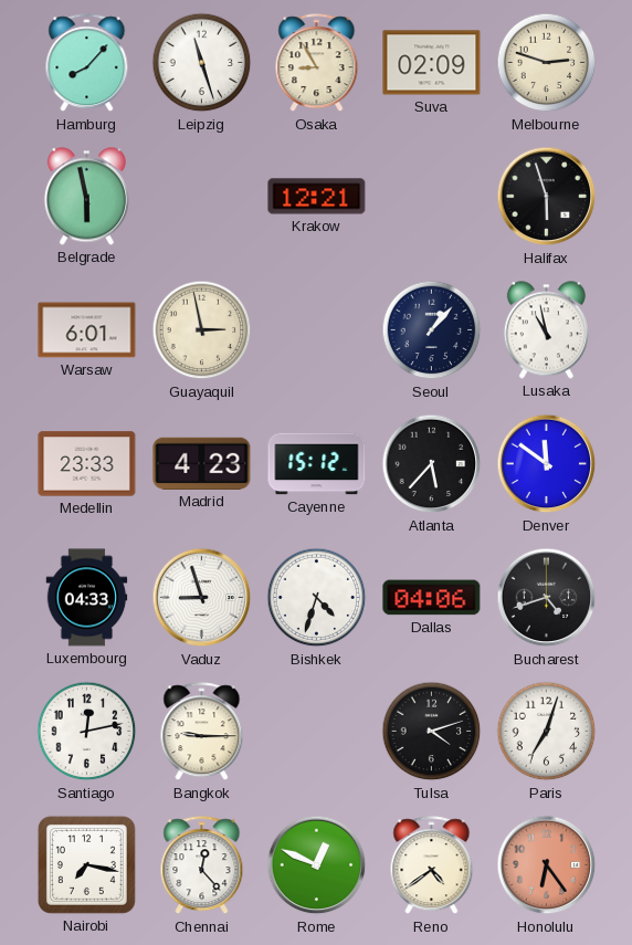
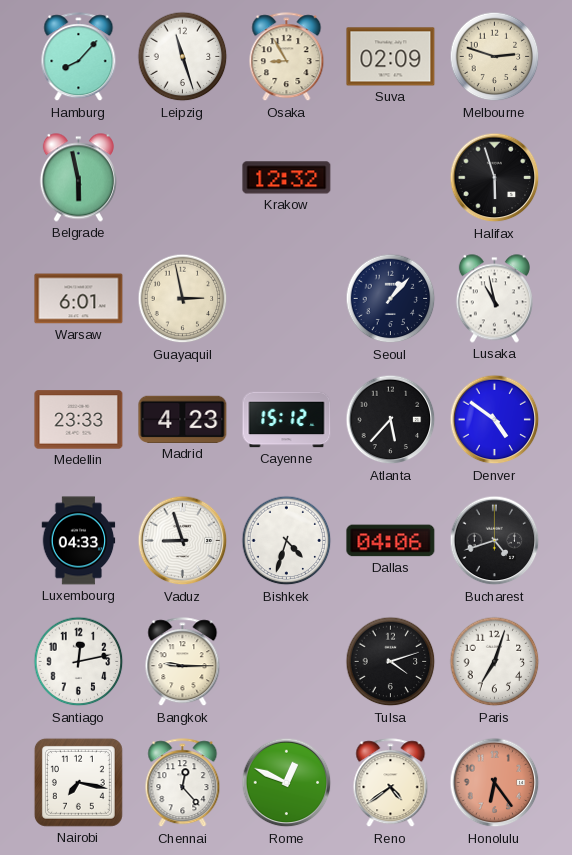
Krakow: 12:21 -> 12:32 (287, 178)
Denver: 11:51 -> 4:51 (495, 420)
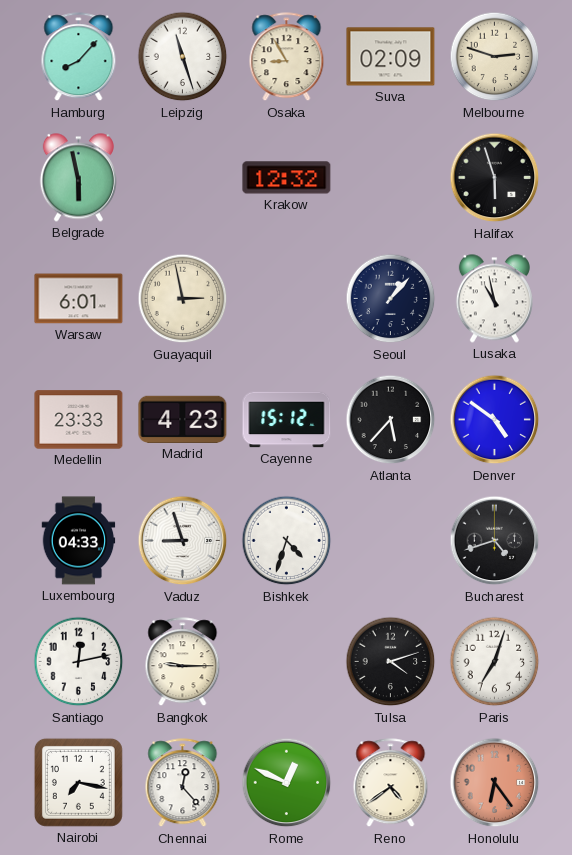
Dallas: 04:06 -> none (391, 541)
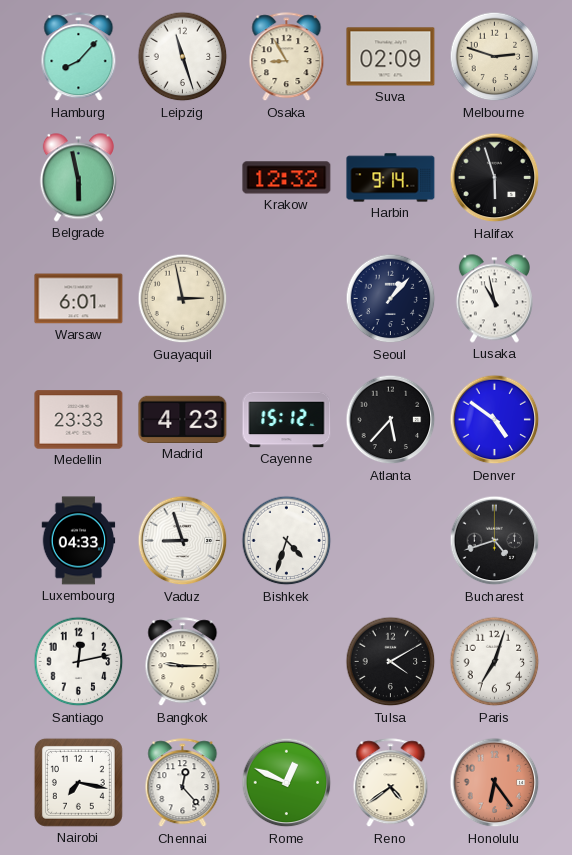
Harbin: none -> 9:14 (391, 178)
Tulsa: 4:12 -> 4:10 (391, 662)
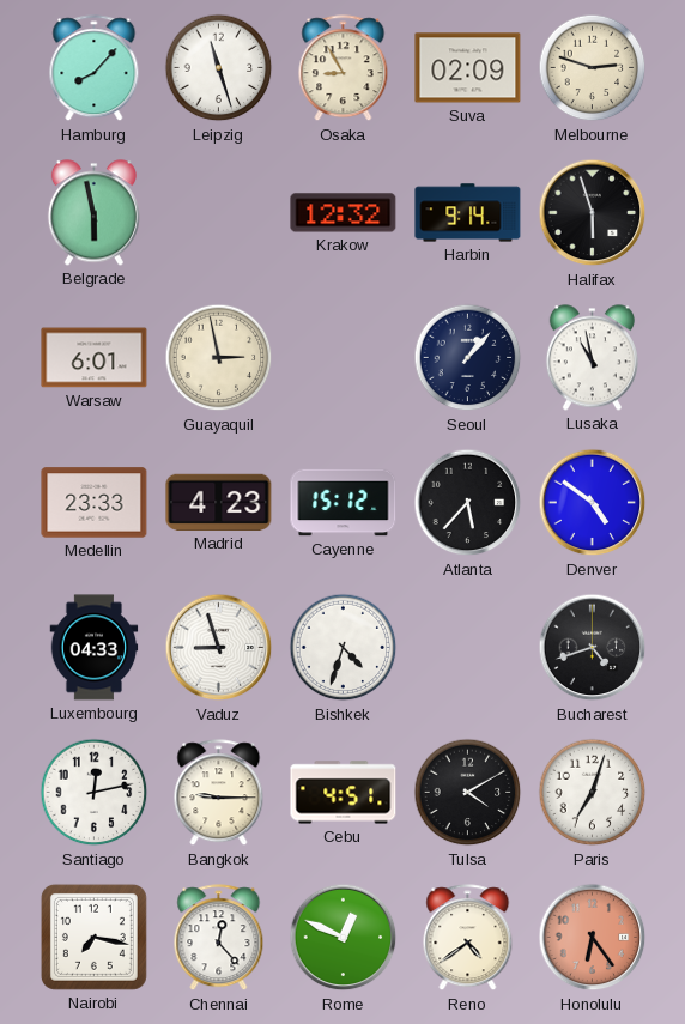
Cebu: none -> 4:51 (344, 793)
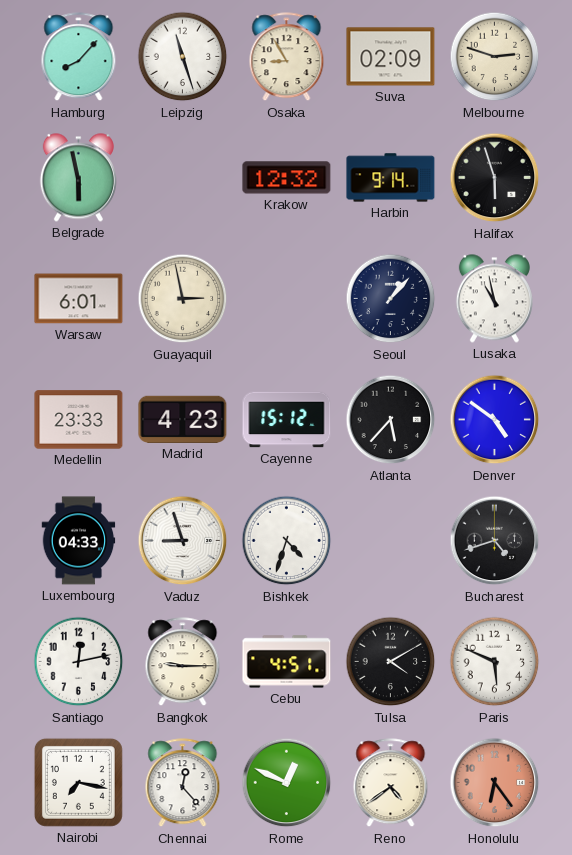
Paris: 7:03 -> 5:49 (495, 662)
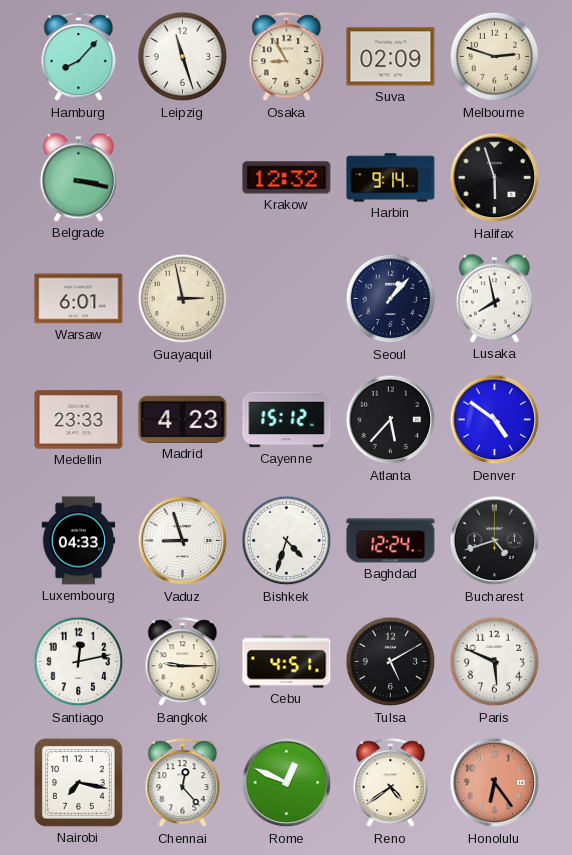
Belgrade: 5:58 -> 3:17 (78, 178)
Lusaka: 10:58 -> 7:58 (494, 299)
Baghdad: none -> 12:24 (391, 541)
Tulsa: 4:10 -> 5:10 (391, 662)
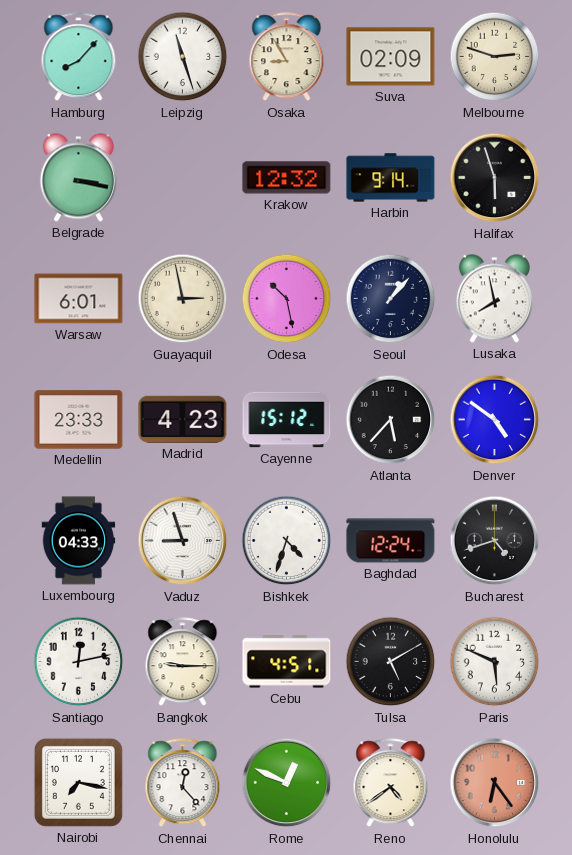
Odesa: none -> 10:28 (287, 299)
